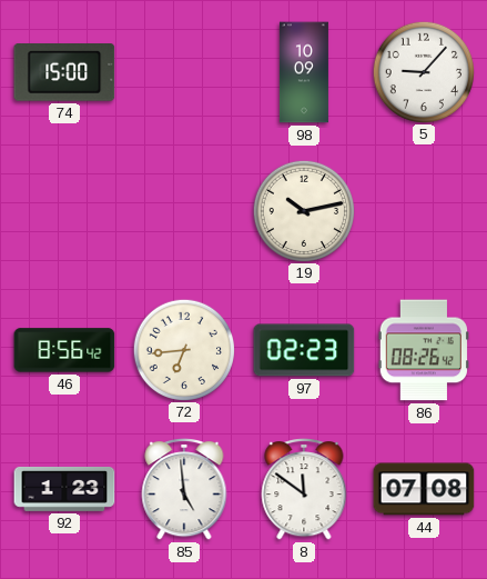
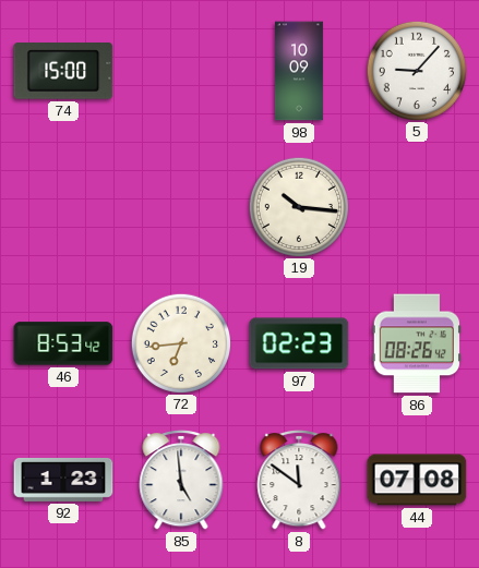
19: 10:13 -> 10:16 (298, 206)
46: 8:56 -> 8:53 (63, 343)
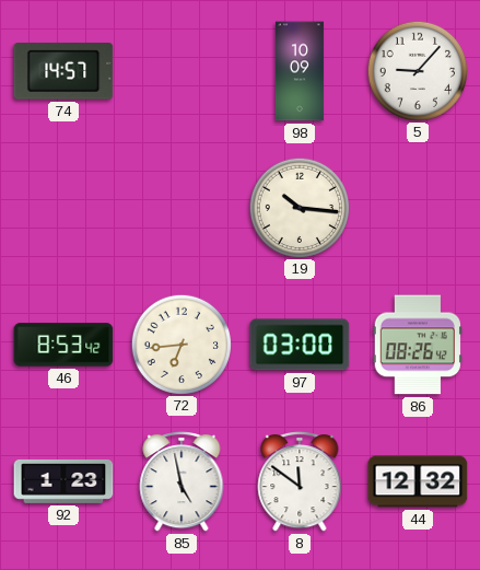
74: 15:00 -> 14:57 (63, 72)
97: 02:23 -> 03:00 (300, 345)
85: 4:59 -> 4:58 (182, 482)
44: 07:08 -> 12:32 (418, 481)
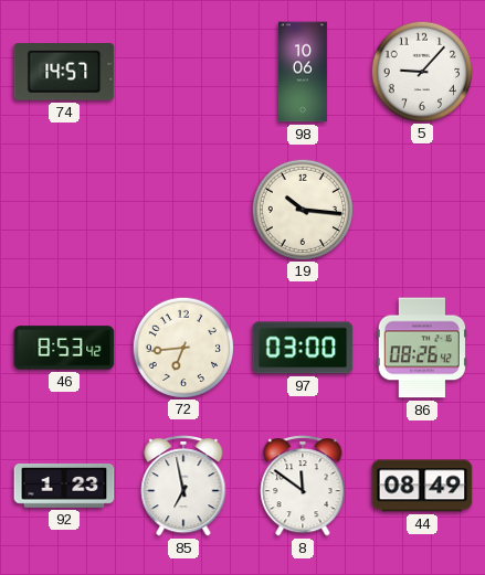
98: 10:09 -> 10:06 (303, 72)
85: 4:58 -> 6:58 (183, 487)
44: 12:32 -> 08:49 (422, 486)
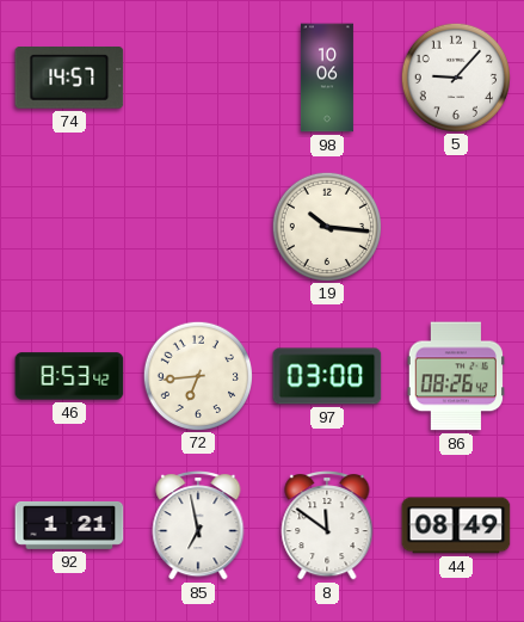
92: 1:23 -> 1:21 (69, 525)
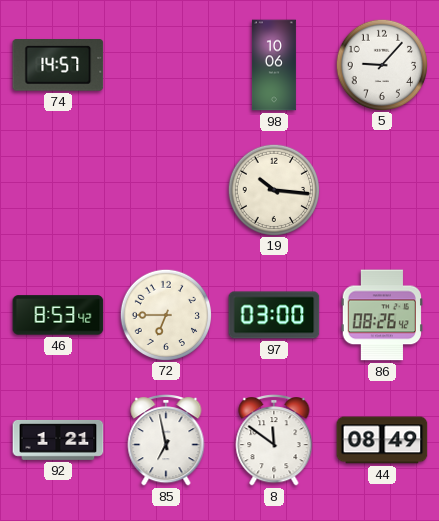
72: 6:44 -> 6:45 (165, 314)
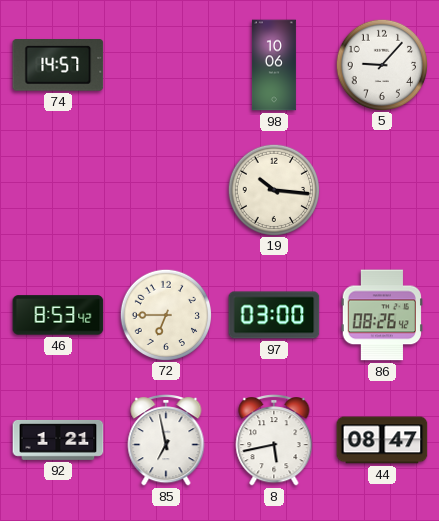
8: 11:51 -> 5:43 (274, 441)
44: 08:49 -> 08:47 (382, 440)
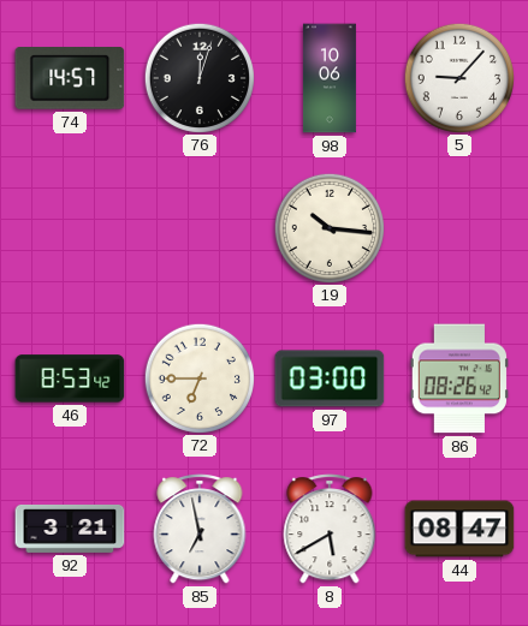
76: none -> 12:03 (198, 77)
92: 1:21 -> 3:21 (70, 529)
8: 5:43 -> 5:40 (330, 530)
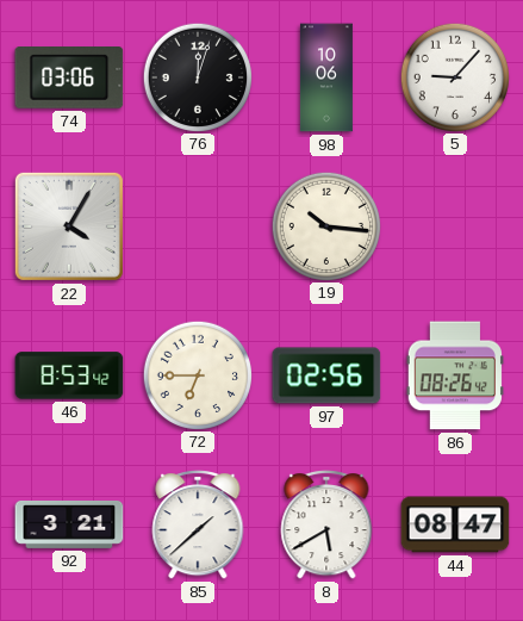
74: 14:57 -> 03:06 (69, 79)
22: none -> 4:05 (69, 226)
97: 03:00 -> 02:56 (326, 375)
85: 6:58 -> 1:38 (198, 526)
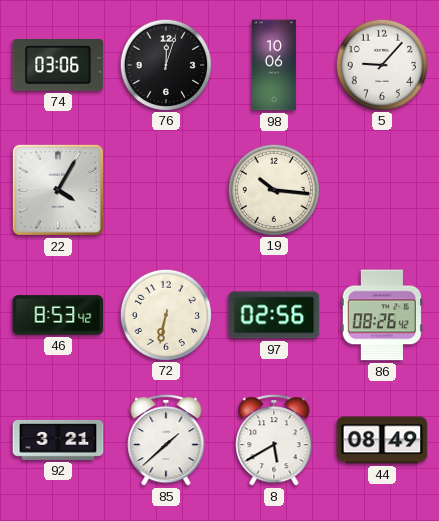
72: 6:45 -> 6:32 (165, 314)
44: 08:47 -> 08:49 (382, 440)
